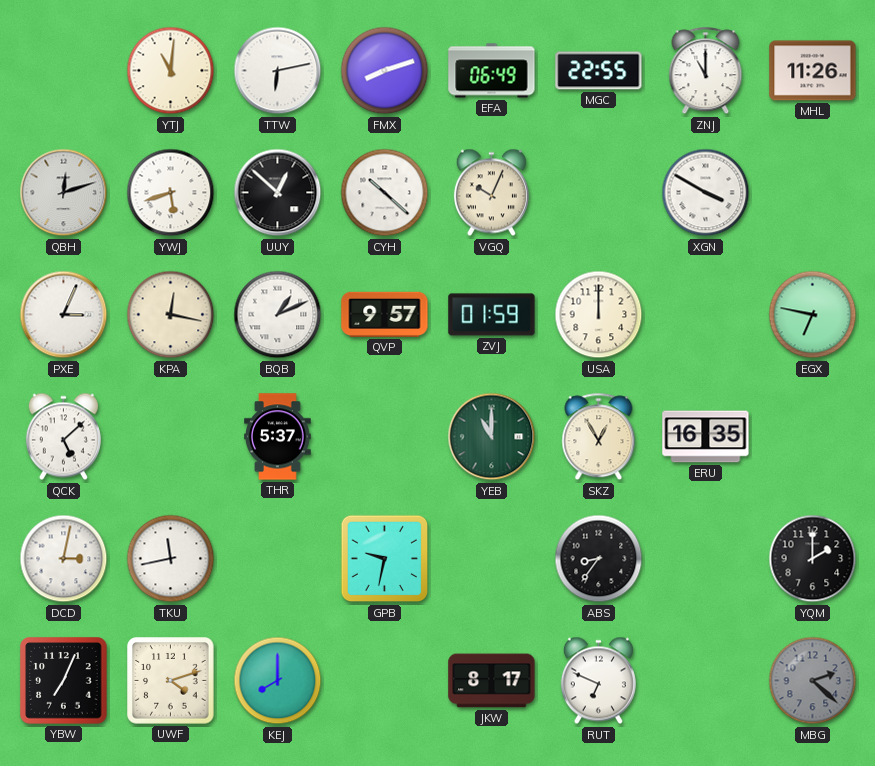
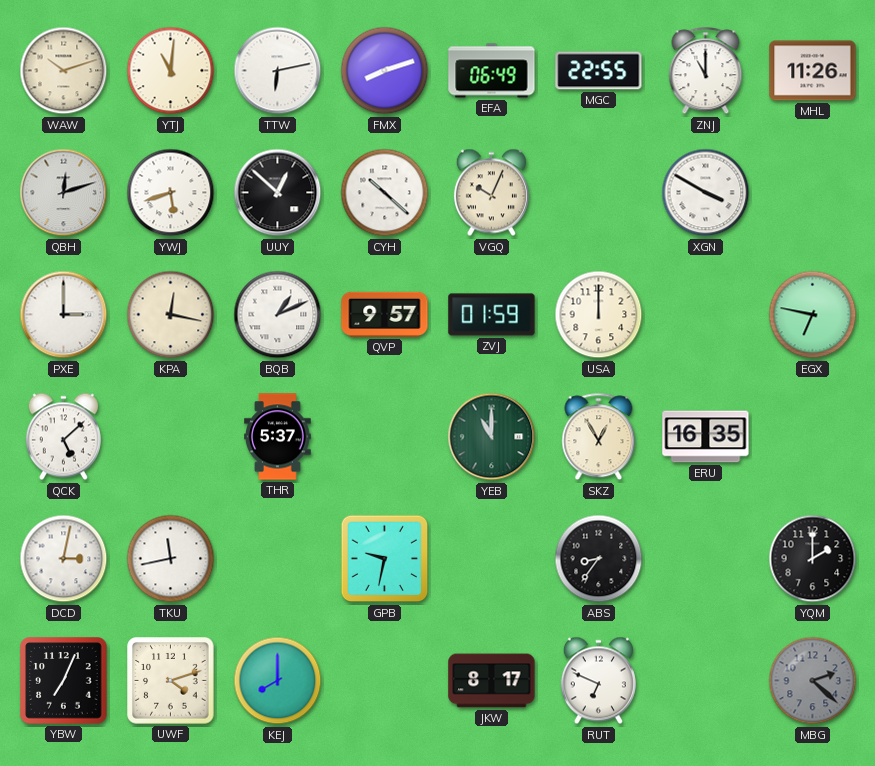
WAW: none -> 10:12 (64, 71)
PXE: 3:04 -> 3:00 (64, 315)
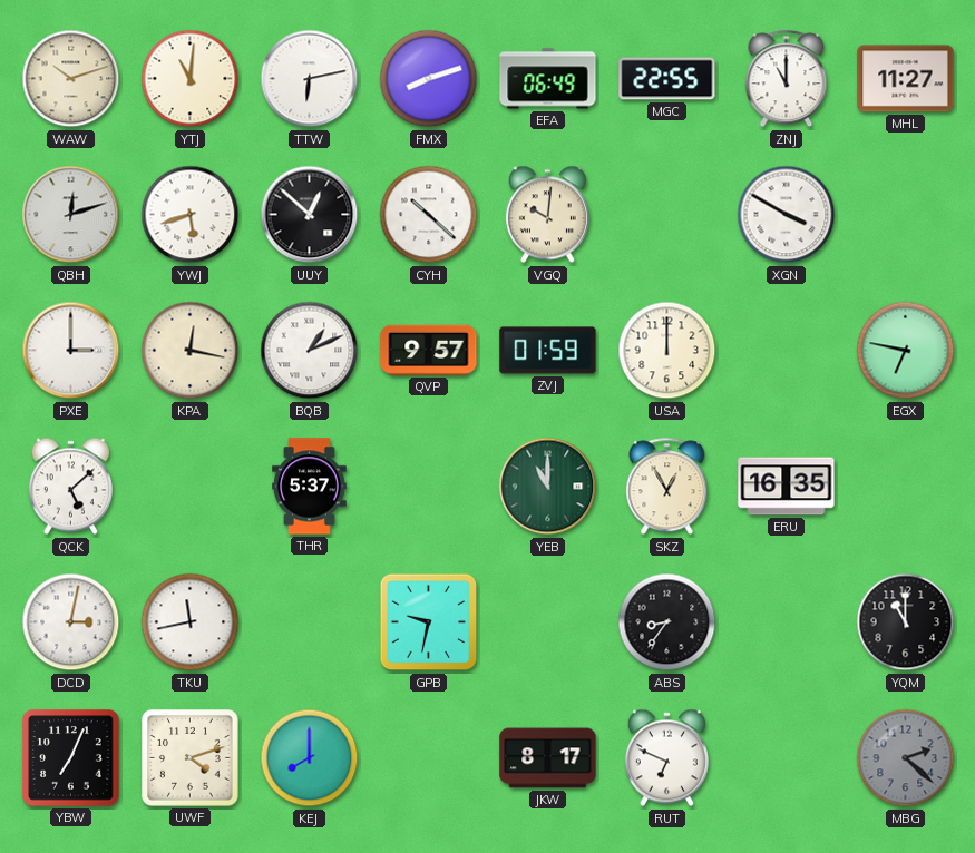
MHL: 11:26 -> 11:27 (906, 79)
VGQ: 10:04 -> 10:01 (547, 215)
YQM: 2:00 -> 11:00 (906, 622)
